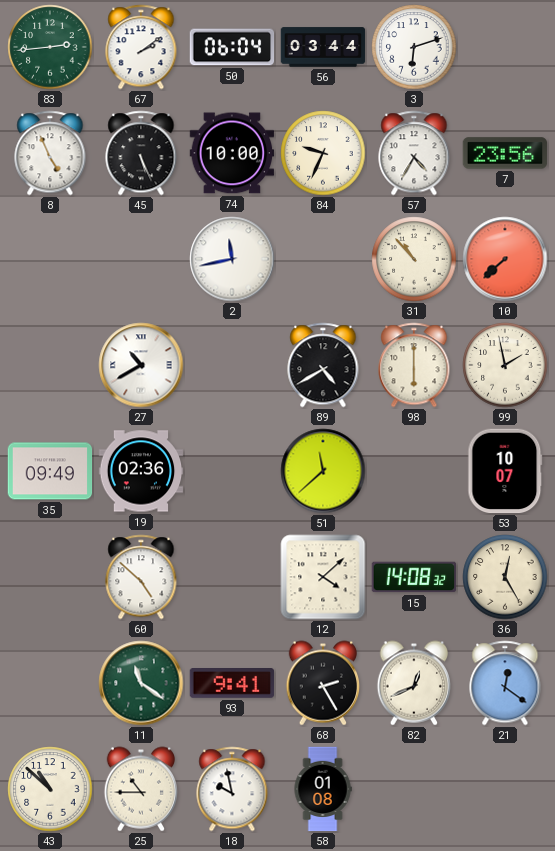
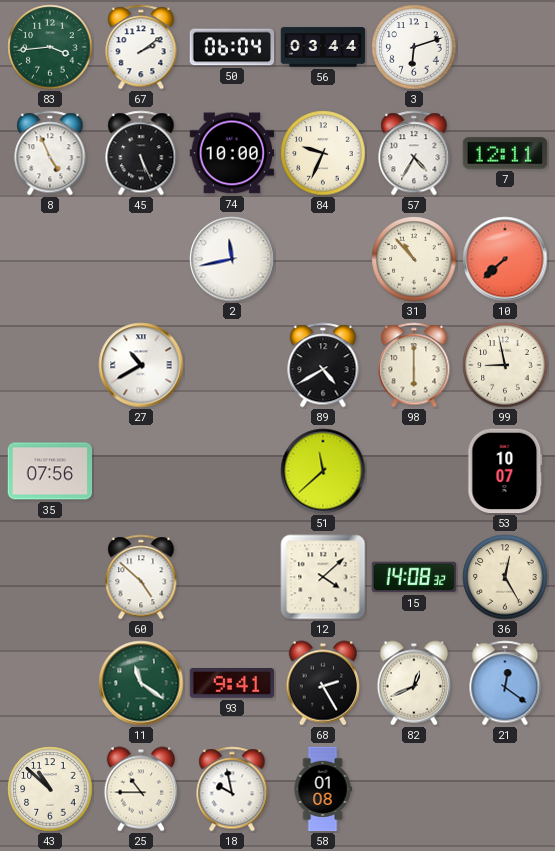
83: 2:44 -> 3:44 (50, 47)
7: 23:56 -> 12:11 (505, 153)
99: 1:58 -> 8:58 (505, 365)
35: 09:49 -> 07:56 (50, 471)
19: 02:36 -> none (141, 471)
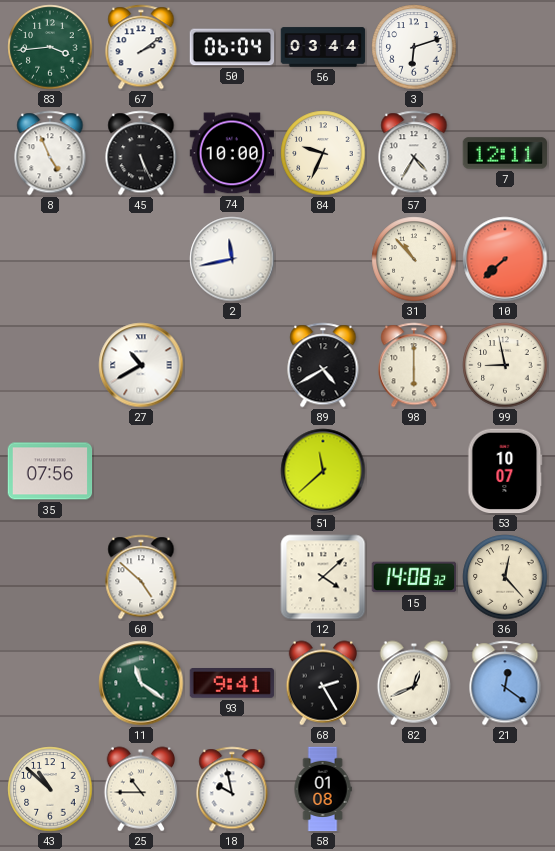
36: 12:25 -> 12:23 (505, 577)
